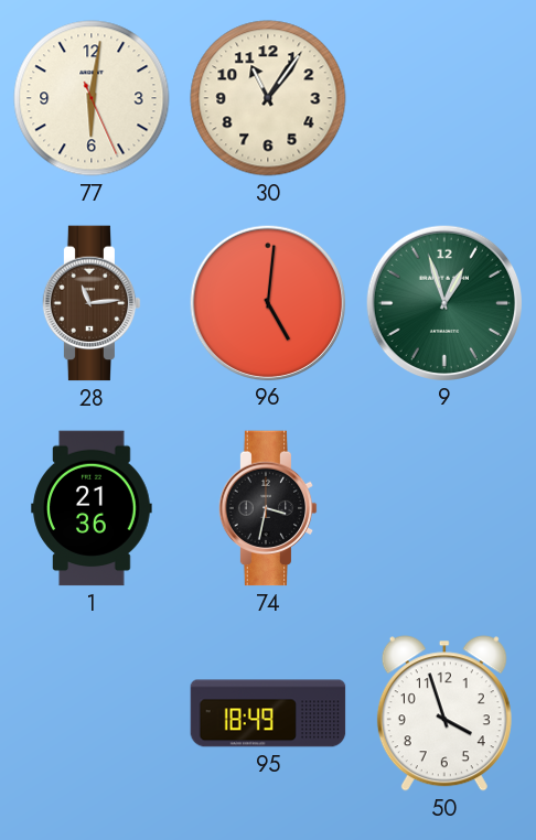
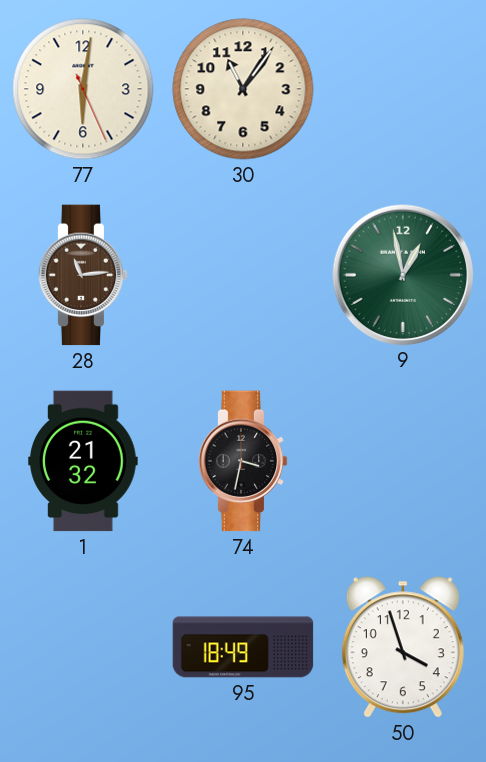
96: 5:01 -> none (267, 302)
9: 12:57 -> 12:58 (402, 274)
1: 21:36 -> 21:32 (83, 461)
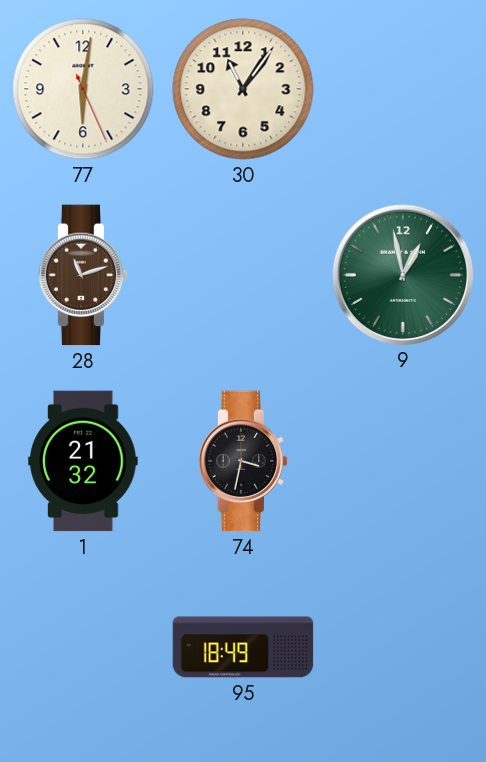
28: 11:14 -> 11:12 (83, 275)
50: 3:57 -> none (403, 647)
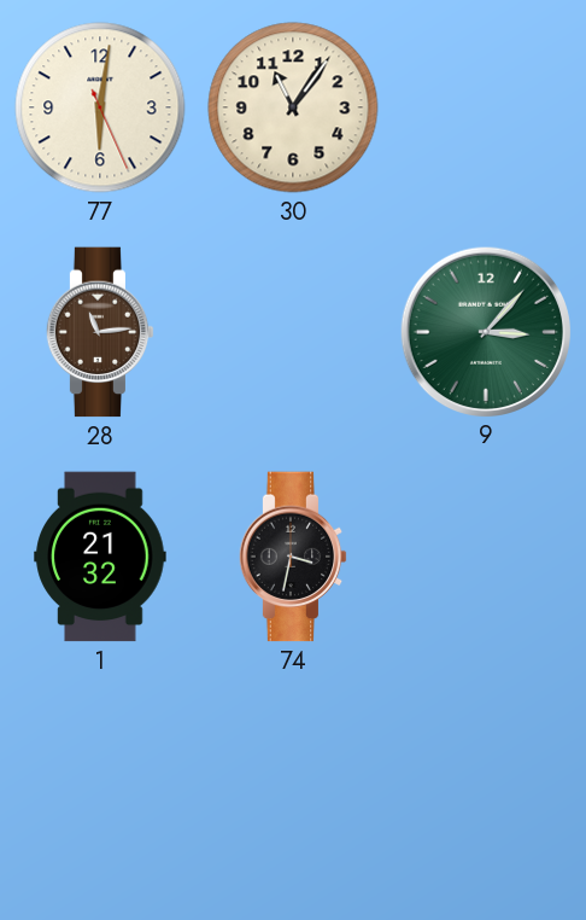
28: 11:12 -> 11:14 (100, 332)
9: 12:58 -> 3:07 (485, 331)
95: 18:49 -> none (243, 647)
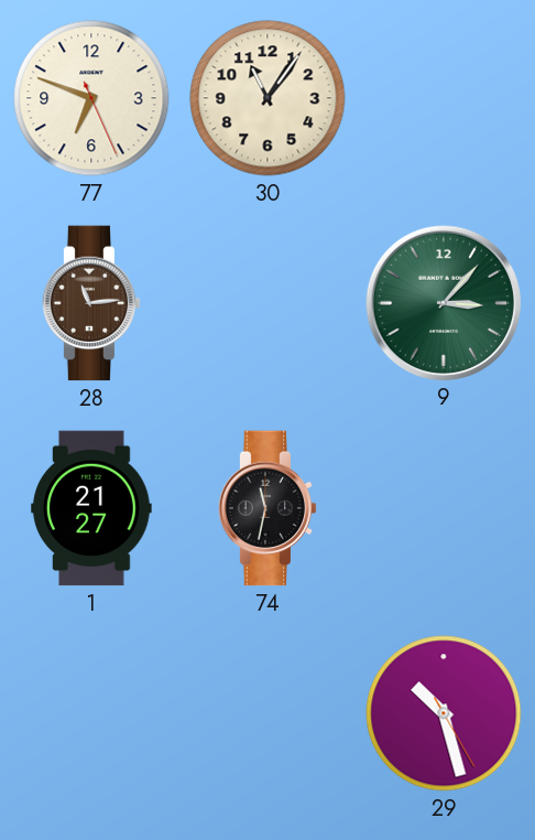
77: 6:01 -> 6:48 (91, 98)
1: 21:32 -> 21:27 (91, 508)
74: 3:32 -> 11:32 (267, 508)
29: none -> 10:27 (444, 713)
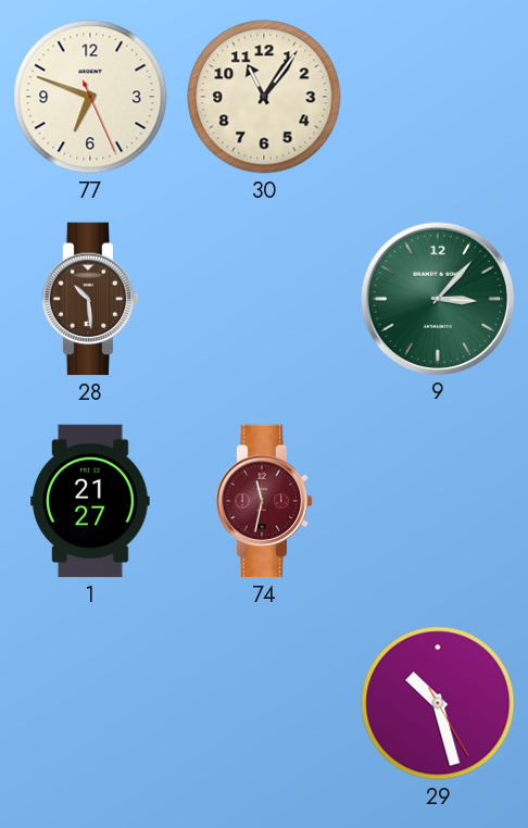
28: 11:14 -> 10:29 (90, 299)
74 dial: black -> burgundy (264, 501)
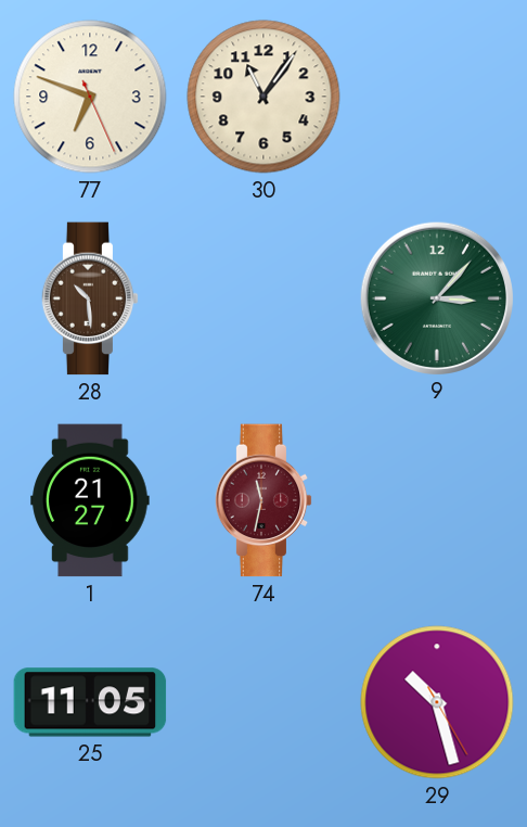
25: none -> 11:05 (90, 702)
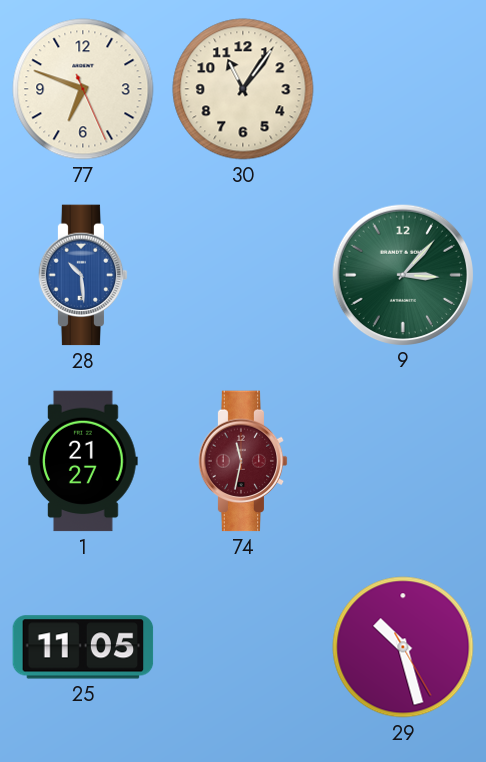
28 dial: brown -> blue (83, 275)
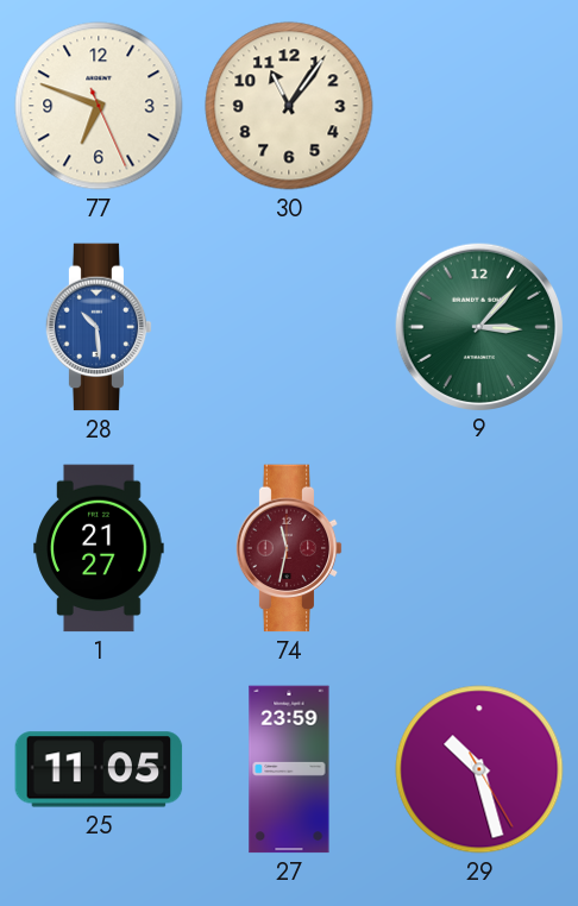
27: none -> 23:59 (289, 769)
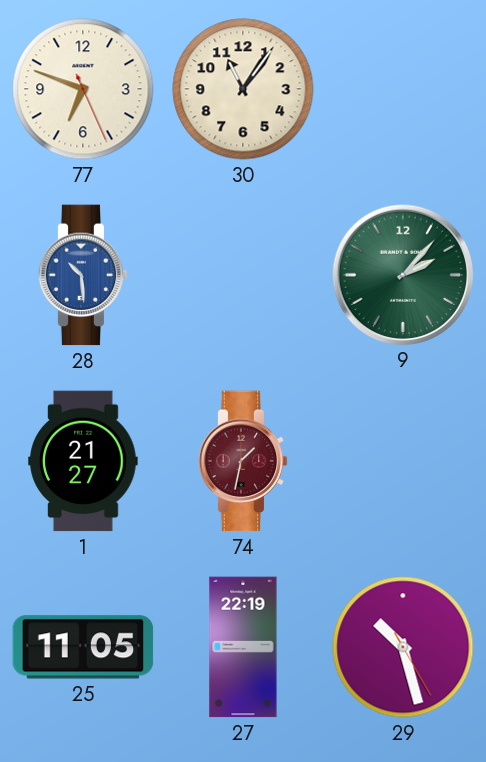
9: 3:07 -> 2:07 (402, 274)
74: 11:32 -> 1:32 (243, 461)
27: 23:59 -> 22:19 (243, 647)
